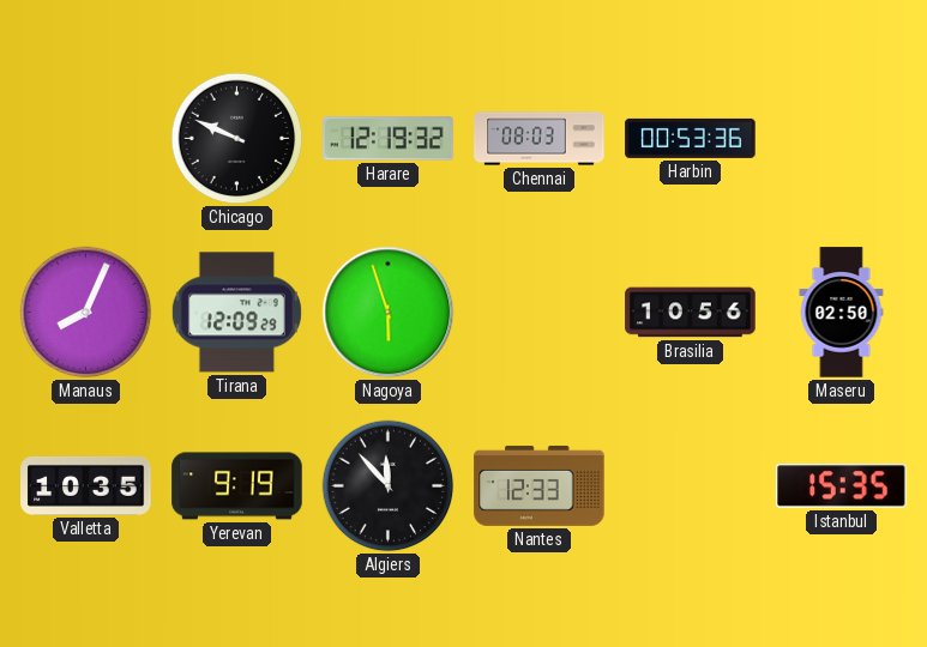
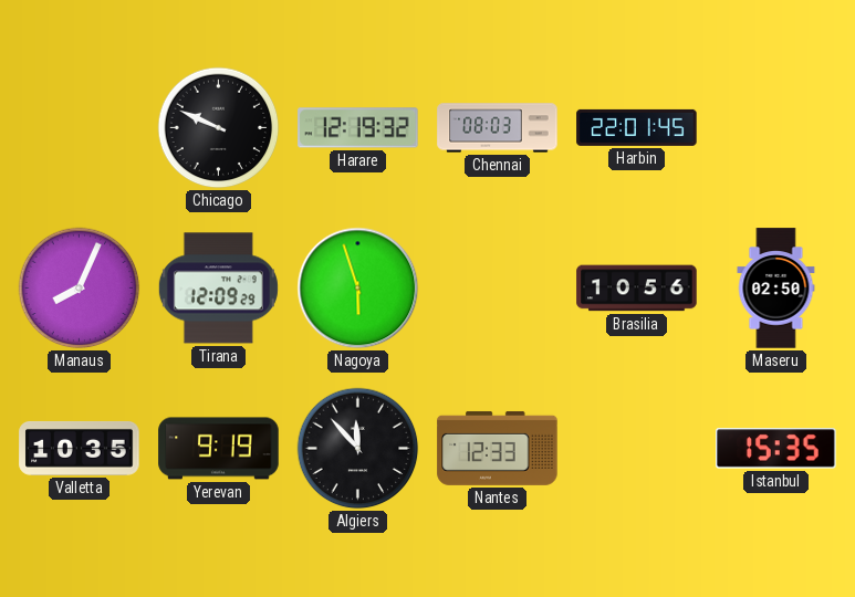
Harbin: 00:53 -> 22:01 (637, 127)
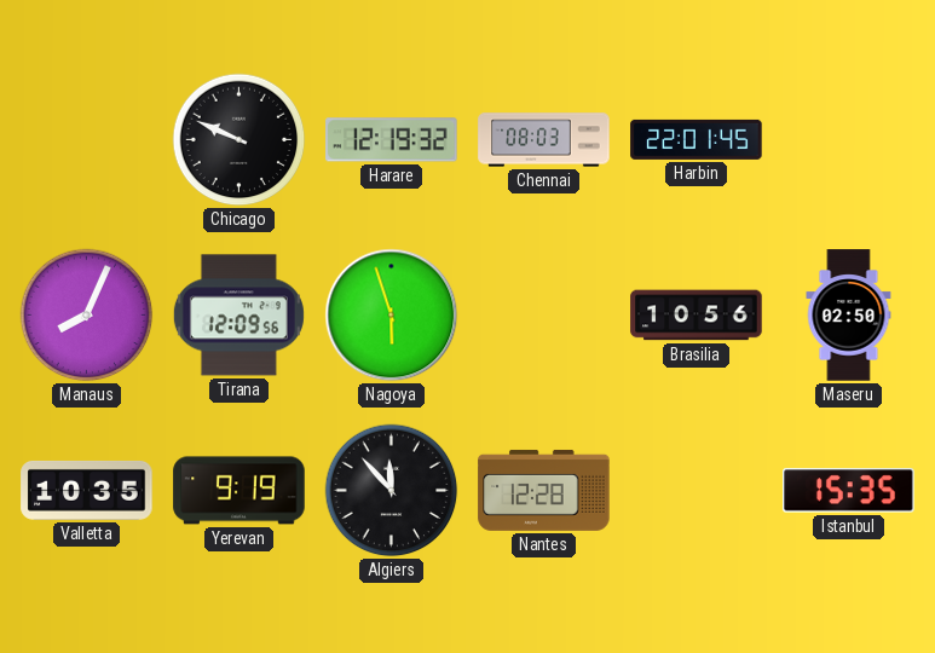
Tirana: 12:09:29 -> 12:09:56 (238, 316)
Nantes: 12:33 -> 12:28 (544, 490)
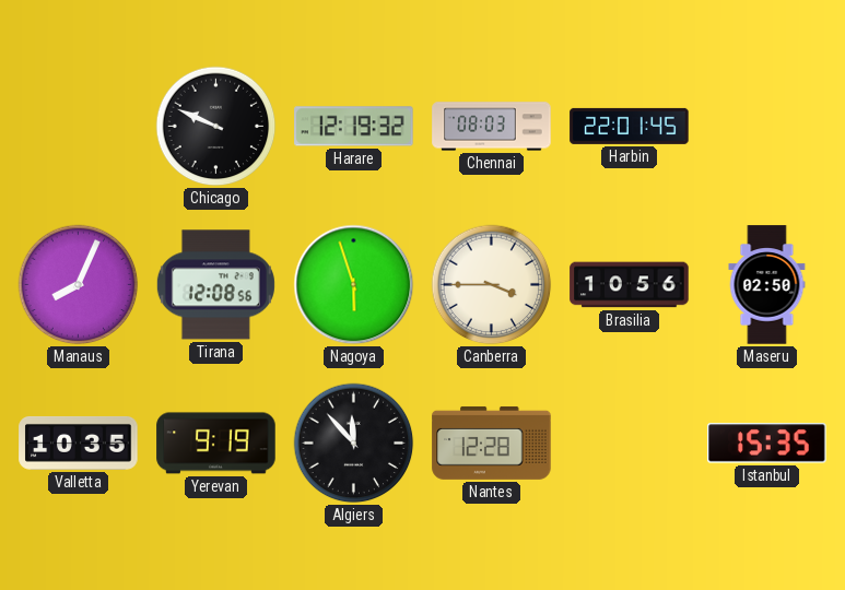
Tirana: 12:09 -> 12:08 (215, 285)
Canberra: none -> 3:45 (492, 285)
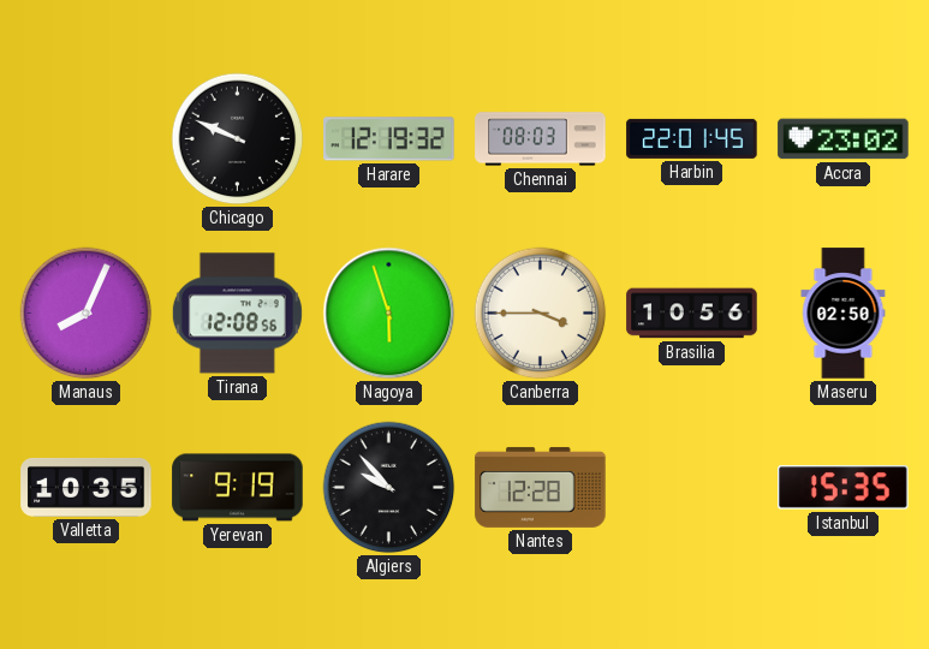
Accra: none -> 23:02 (844, 139)
Algiers: 11:53 -> 9:53 (389, 488)
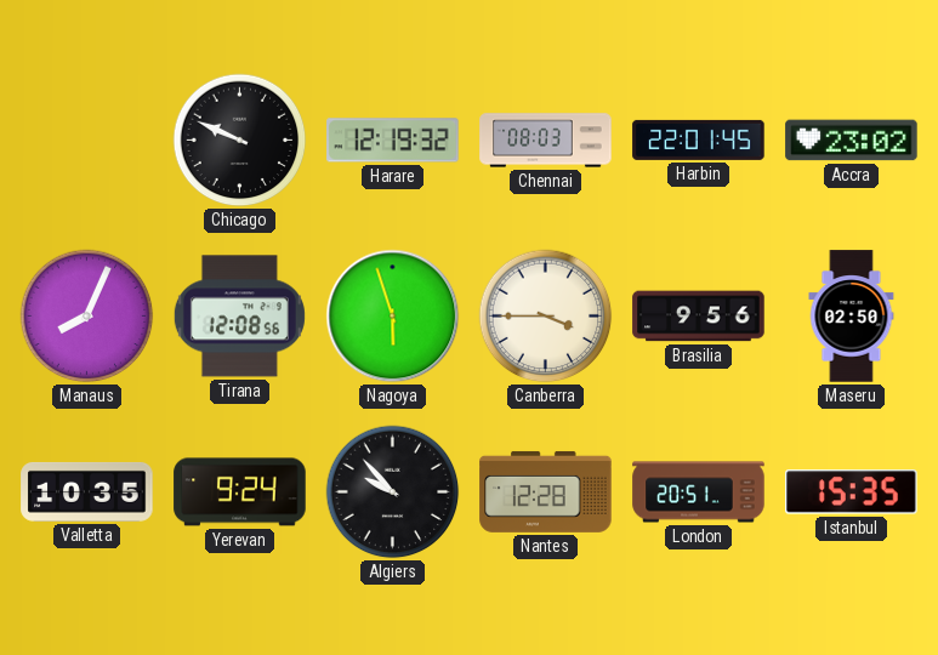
Brasilia: 10:56 -> 9:56 (699, 317)
Yerevan: 9:19 -> 9:24 (240, 492)
London: none -> 20:51 (699, 492)
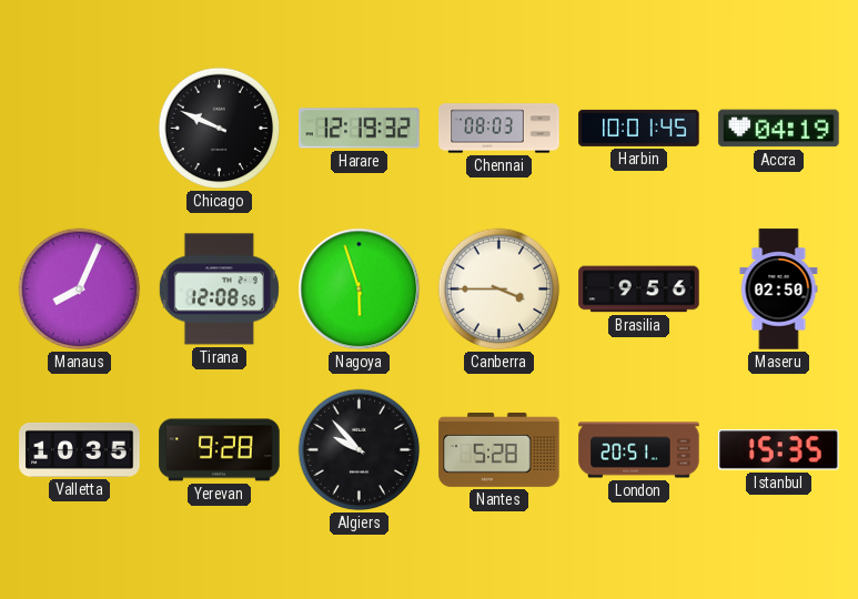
Harbin: 22:01 -> 10:01 (639, 128)
Accra: 23:02 -> 04:19 (779, 129)
Yerevan: 9:24 -> 9:28 (220, 450)
Nantes: 12:28 -> 5:28 (499, 449)
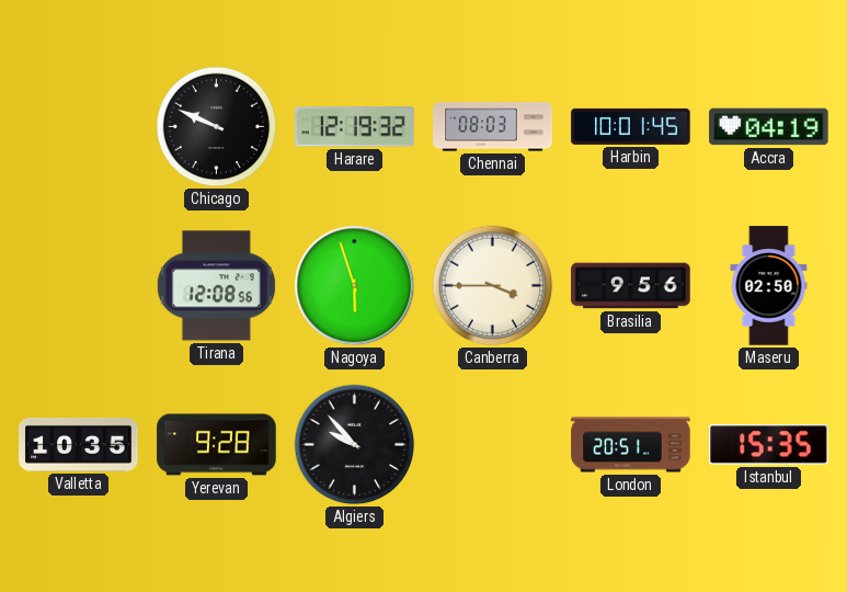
Manaus: 8:04 -> none (80, 290)
Nantes: 5:28 -> none (499, 449)
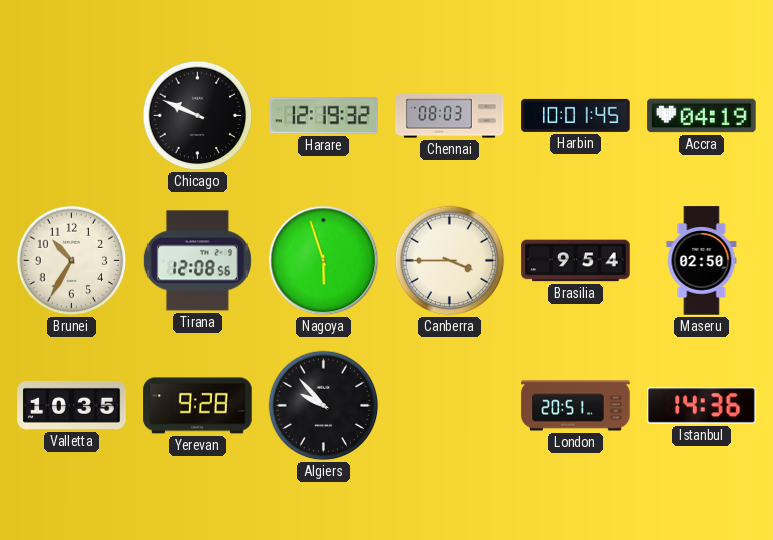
Brunei: none -> 10:35 (72, 261)
Brasilia: 9:56 -> 9:54 (576, 261)
Istanbul: 15:35 -> 14:36 (702, 406)
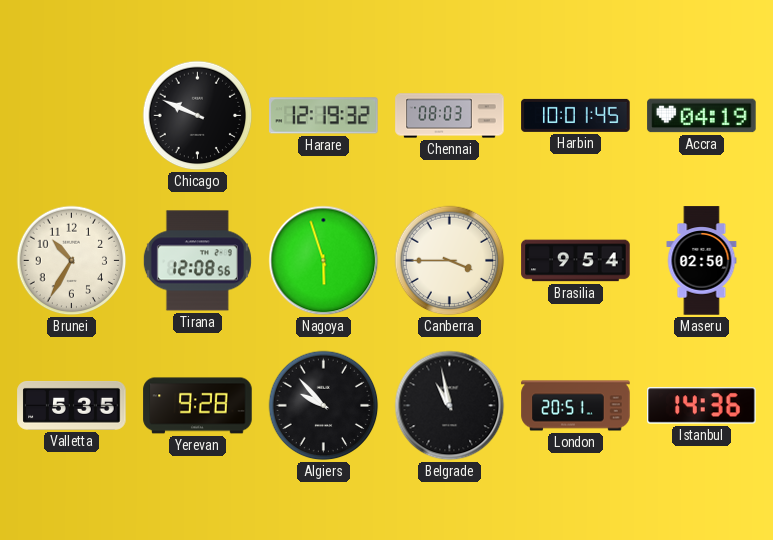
Valletta: 10:35 -> 5:35 (72, 405)
Belgrade: none -> 10:58 (450, 406)
